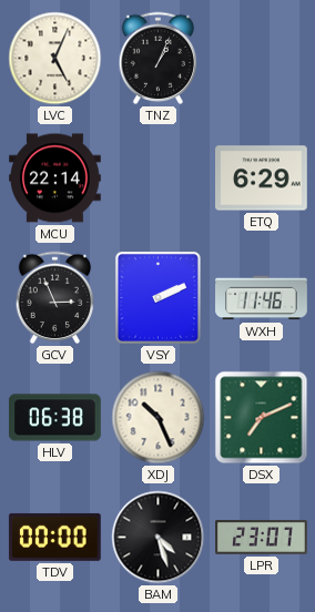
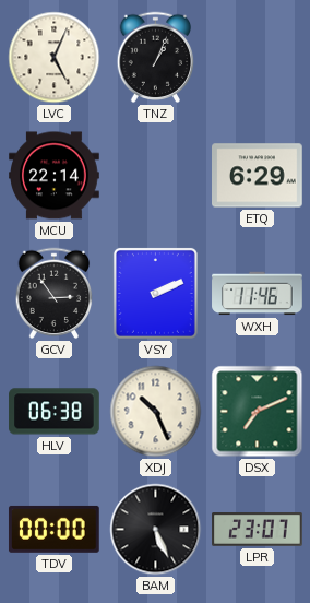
GCV: 2:56 -> 2:54 (55, 294)
BAM: 4:27 -> 5:26 (156, 530)
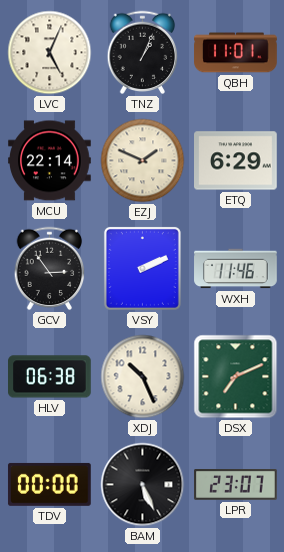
QBH: none -> 11:01 (236, 53)
EZJ: none -> 1:49 (143, 161)
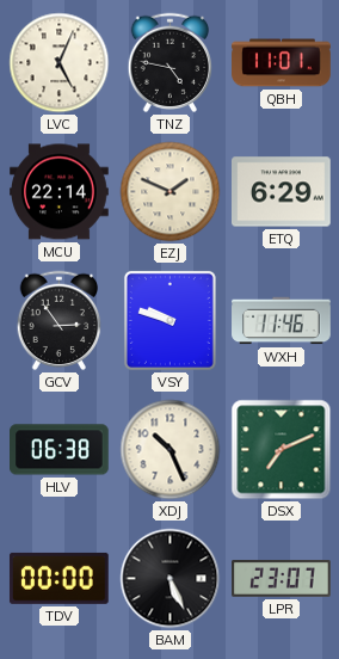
TNZ: 1:04 -> 4:47 (171, 63)
VSY: 2:11 -> 9:48 (169, 320)
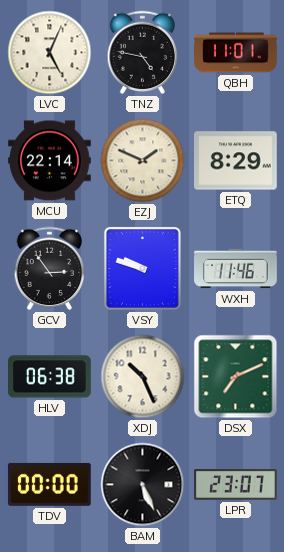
ETQ: 6:29 -> 8:29 (236, 161)
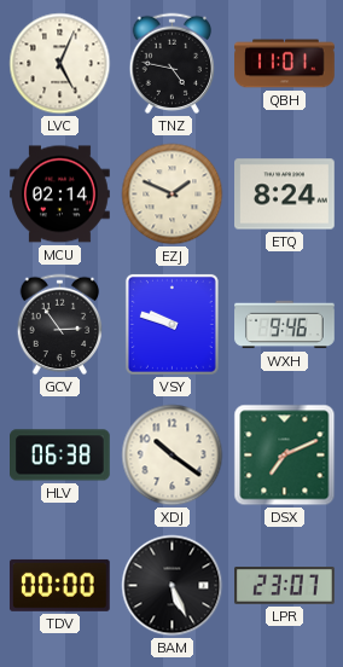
MCU: 22:14 -> 02:14 (60, 195)
ETQ: 8:29 -> 8:24 (285, 195)
WXH: 11:46 -> 9:46 (285, 325)
XDJ: 10:26 -> 10:21 (173, 456)
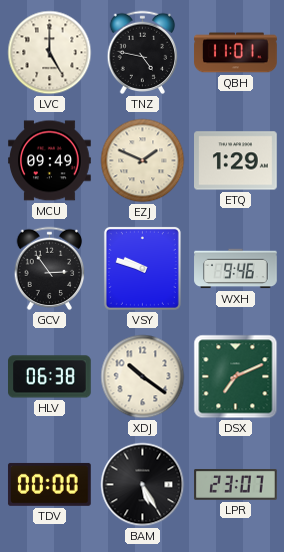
LVC: 5:04 -> 5:00 (50, 53)
MCU: 02:14 -> 09:49 (50, 161)
ETQ: 8:24 -> 1:29 (236, 161)
BAM: 5:26 -> 5:25 (143, 485)
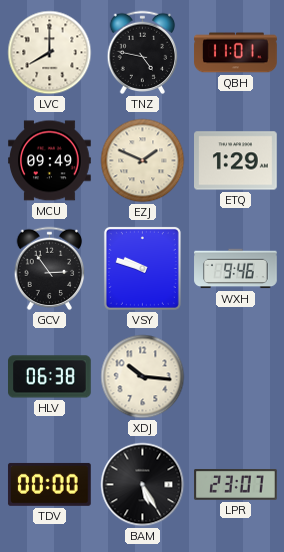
LVC: 5:00 -> 8:00 (50, 53)
XDJ: 10:21 -> 10:16 (143, 377)
DSX: 7:11 -> none (236, 377)
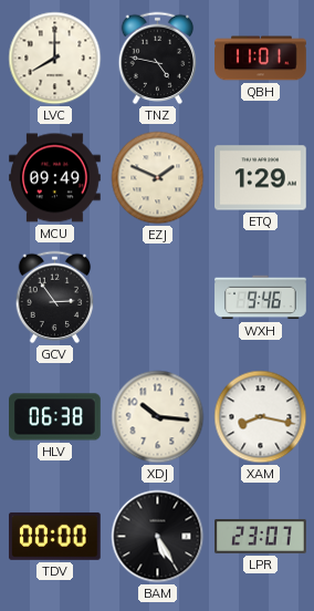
VSY: 9:48 -> none (142, 268)
XAM: none -> 8:17 (261, 417)
